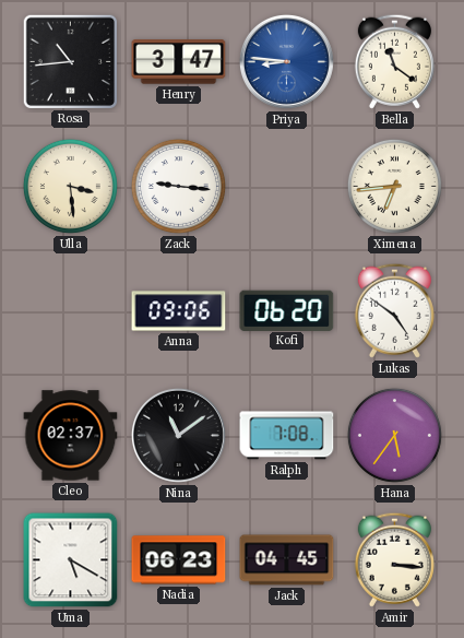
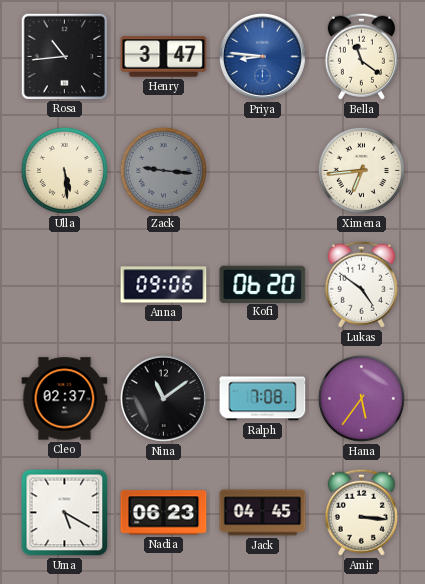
Ulla: 3:29 -> 5:29 (64, 170)
Zack dial: white -> grey (163, 170)
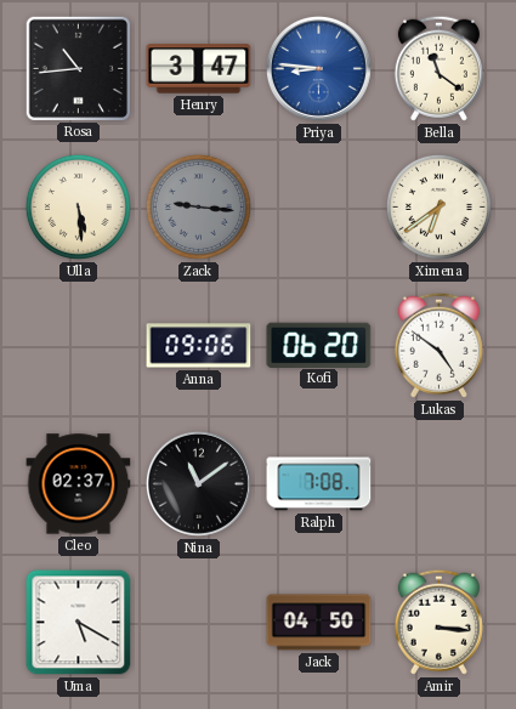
Ximena: 6:44 -> 6:39 (438, 206)
Hana: 5:36 -> none (361, 398)
Nadia: 06:23 -> none (164, 513)
Jack: 04:45 -> 04:50 (319, 623)
